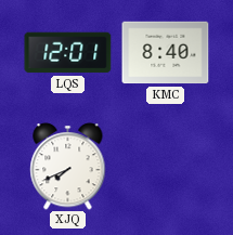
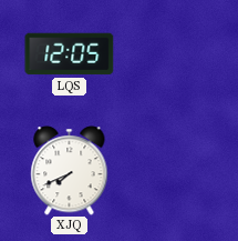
LQS: 12:01 -> 12:05 (70, 54)
KMC: 8:40 -> none (166, 53)
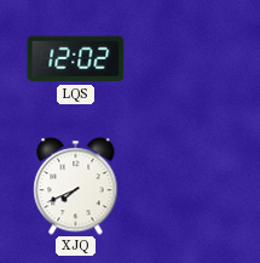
LQS: 12:05 -> 12:02 (76, 59)
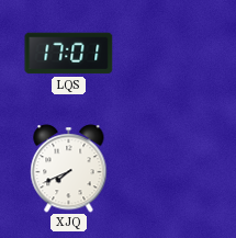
LQS: 12:02 -> 17:01 (69, 54)
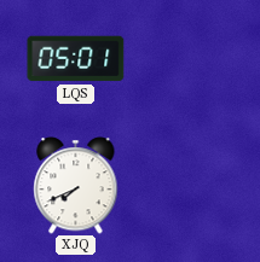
LQS: 17:01 -> 05:01 (76, 59)
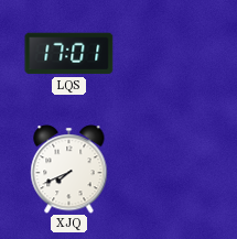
LQS: 05:01 -> 17:01 (69, 54)
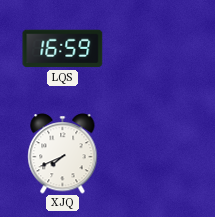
LQS: 17:01 -> 16:59 (63, 49)
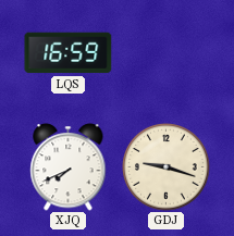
GDJ: none -> 9:18 (167, 167)
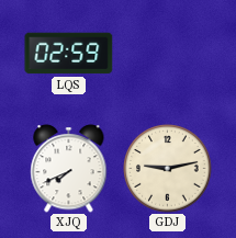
LQS: 16:59 -> 02:59 (69, 54)
GDJ: 9:18 -> 9:13 (168, 169)
